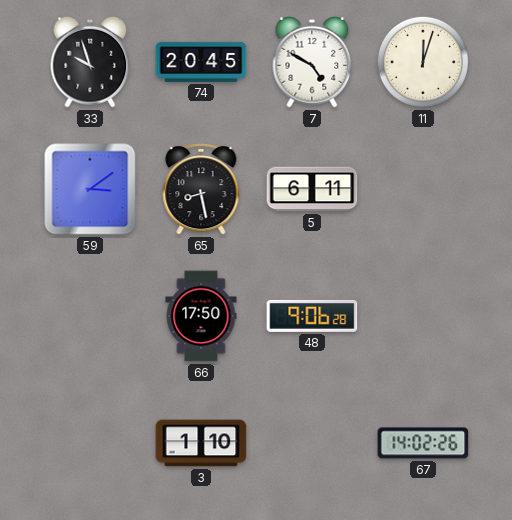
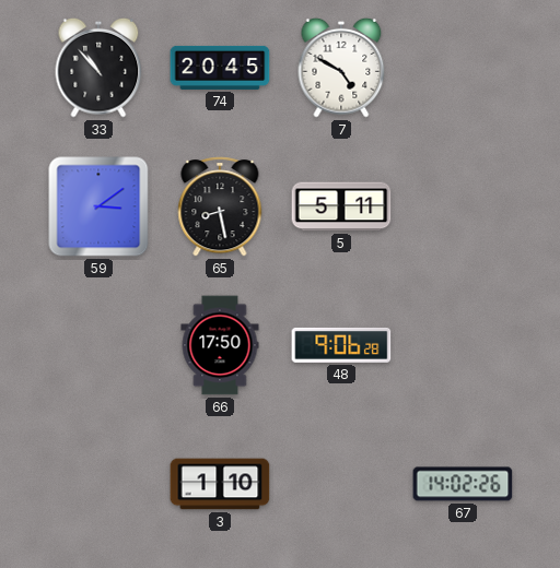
33: 9:57 -> 10:53 (98, 68)
11: 12:03 -> none (422, 62)
5: 6:11 -> 5:11 (341, 206)
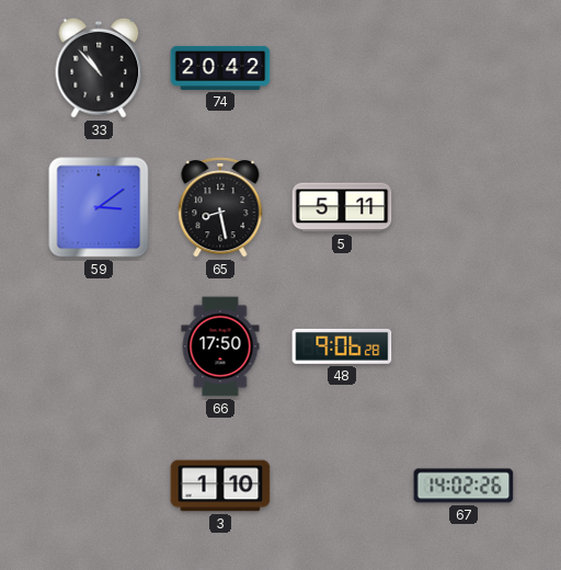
74: 20:45 -> 20:42 (220, 68)
7: 4:50 -> none (341, 68)
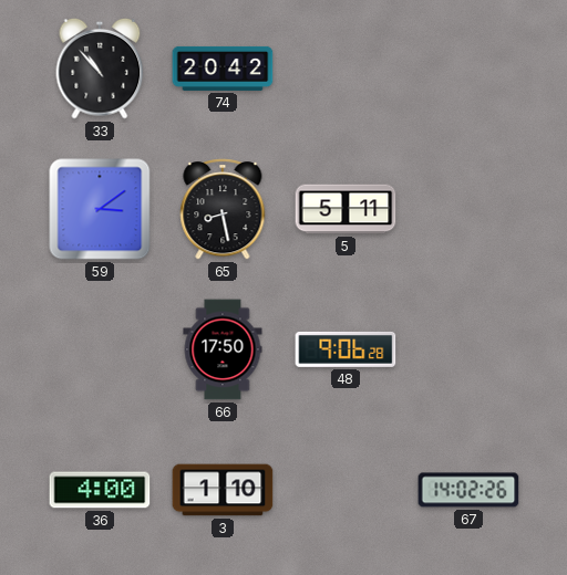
36: none -> 4:00 (100, 490)
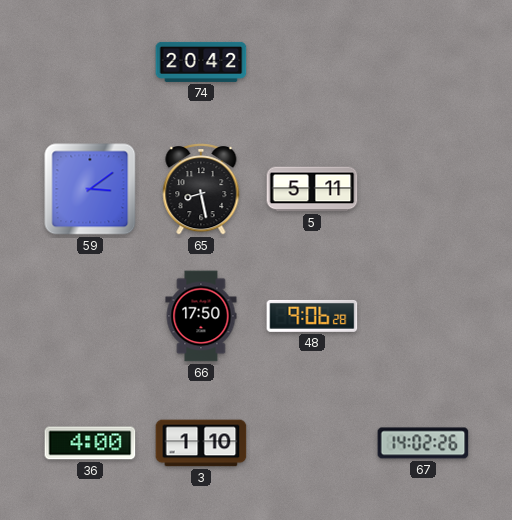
33: 10:53 -> none (100, 69)
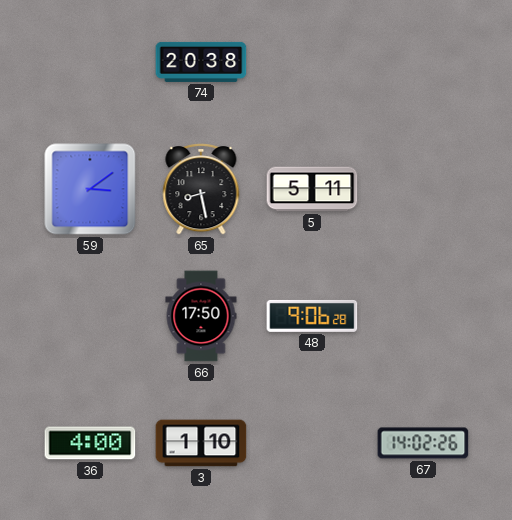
74: 20:42 -> 20:38 (201, 62)
